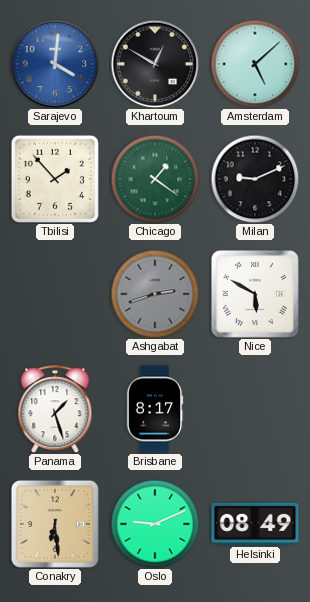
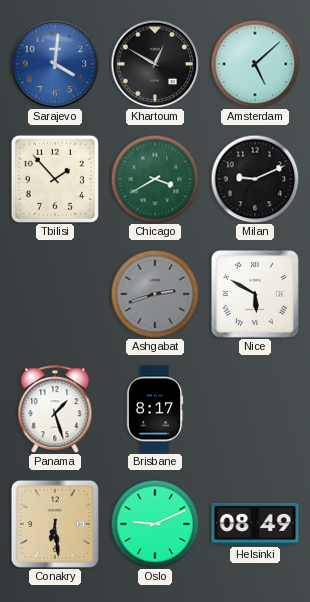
Chicago: 1:21 -> 3:40 (155, 179)
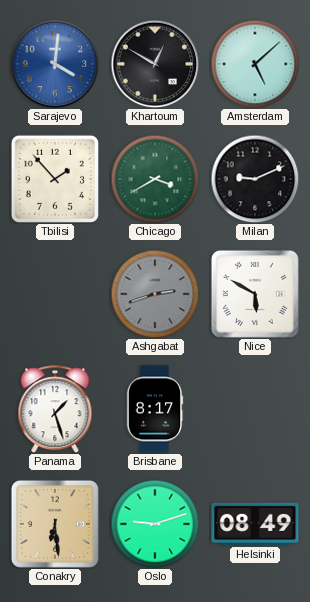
Oslo: 9:11 -> 9:12 (155, 524)
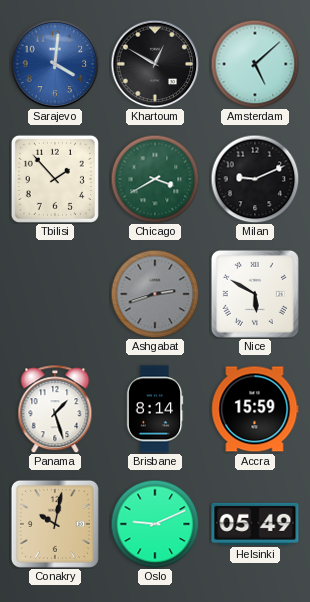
Brisbane: 8:17 -> 8:14 (155, 409)
Accra: none -> 15:59 (255, 409)
Conakry: 6:29 -> 10:02 (55, 524)
Oslo: 9:12 -> 9:11 (155, 524)
Helsinki: 08:49 -> 05:49 (255, 524)
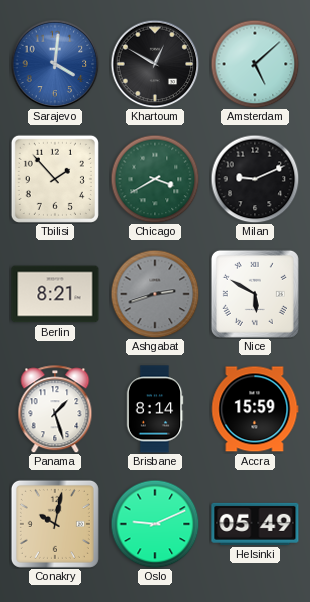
Berlin: none -> 8:21 (55, 294)
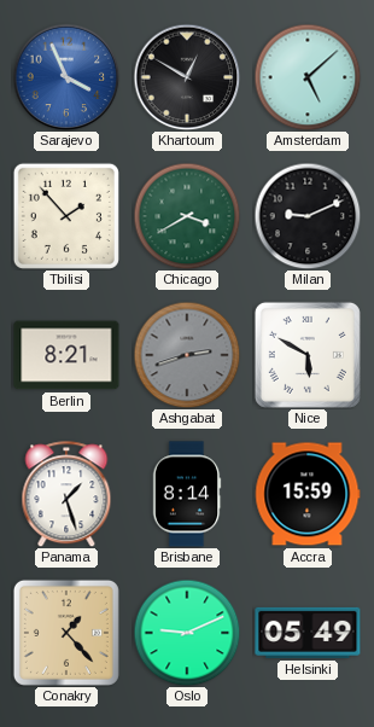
Sarajevo: 4:01 -> 3:56 (66, 77)
Conakry: 10:02 -> 1:23 (66, 633)
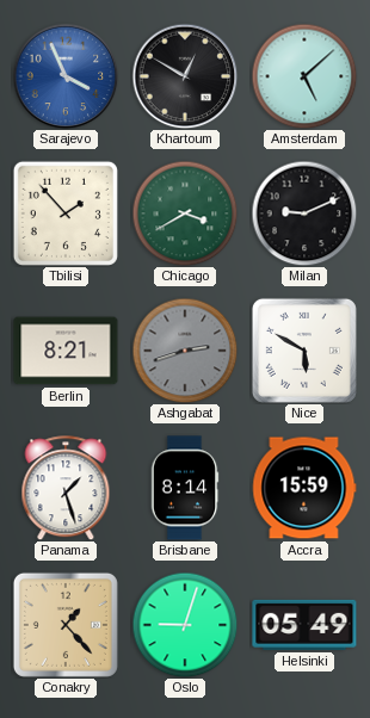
Oslo: 9:11 -> 9:03 (185, 625)
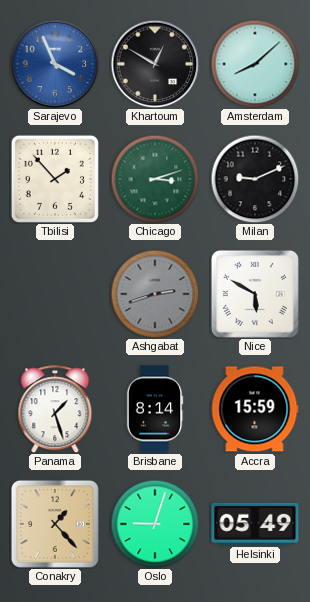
Amsterdam: 5:08 -> 8:08 (255, 64)
Chicago: 3:40 -> 3:12 (155, 179)
Berlin: 8:21 -> none (66, 351)
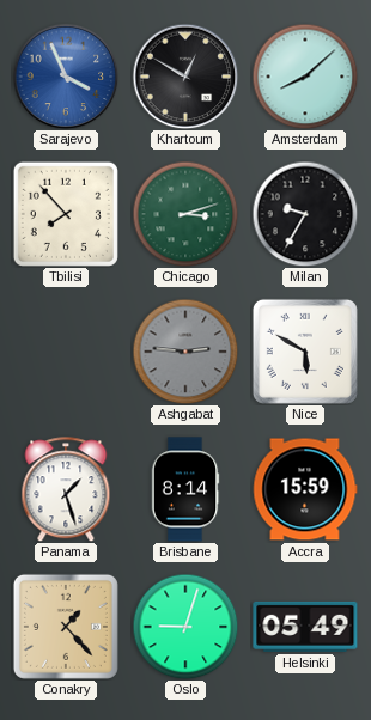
Tbilisi: 1:53 -> 7:53 (66, 214)
Milan: 9:11 -> 9:35 (305, 214)
Ashgabat: 2:42 -> 2:46 (185, 352)
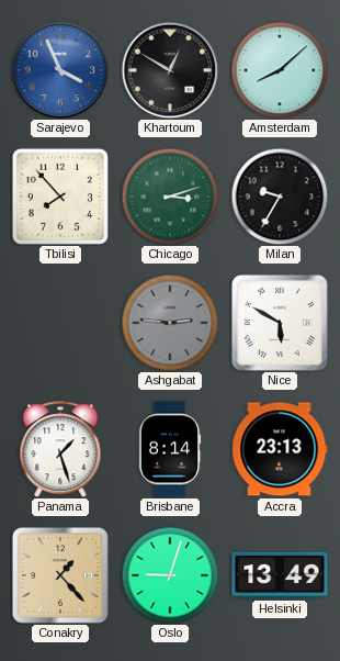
Accra: 15:59 -> 23:13 (280, 449)
Helsinki: 05:49 -> 13:49 (280, 575)
